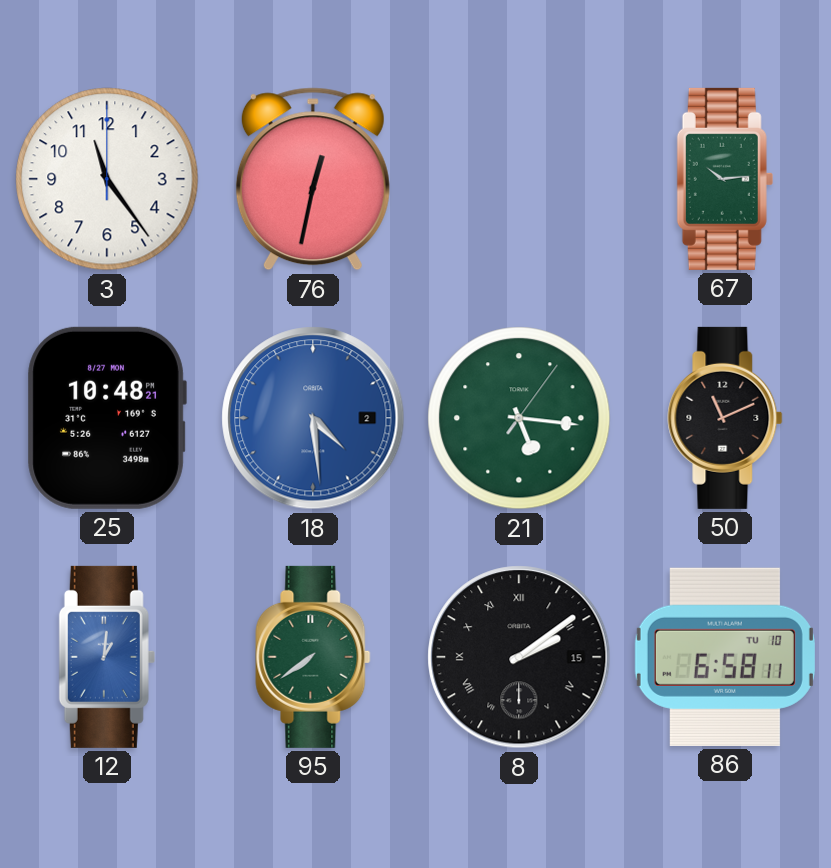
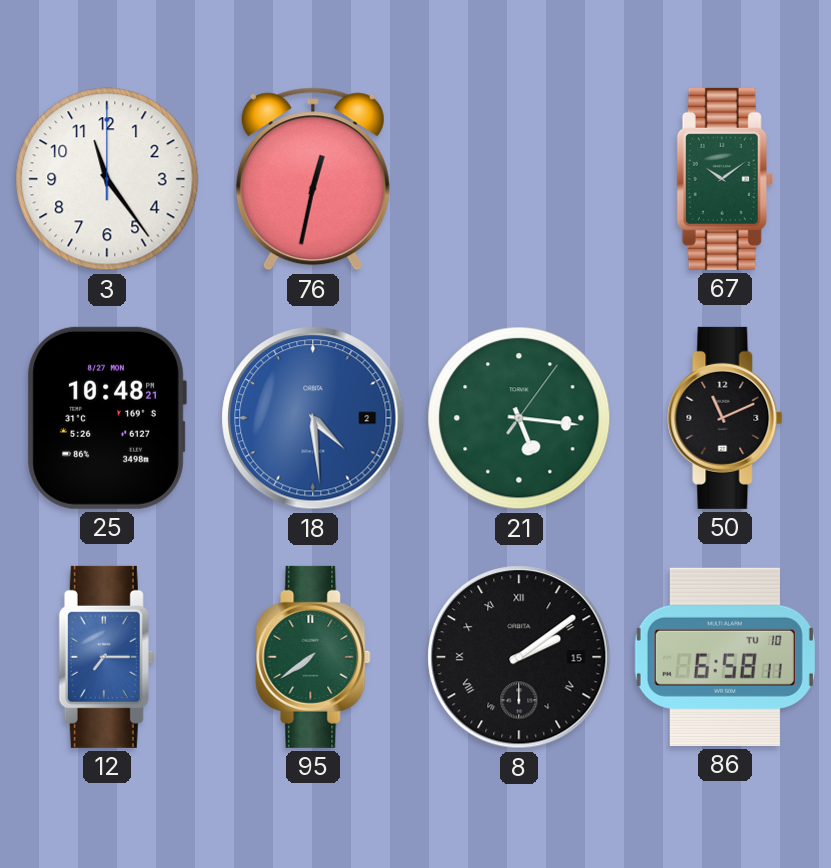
67: 10:14 -> 10:09 (725, 179)
12: 1:01 -> 7:15 (107, 657)
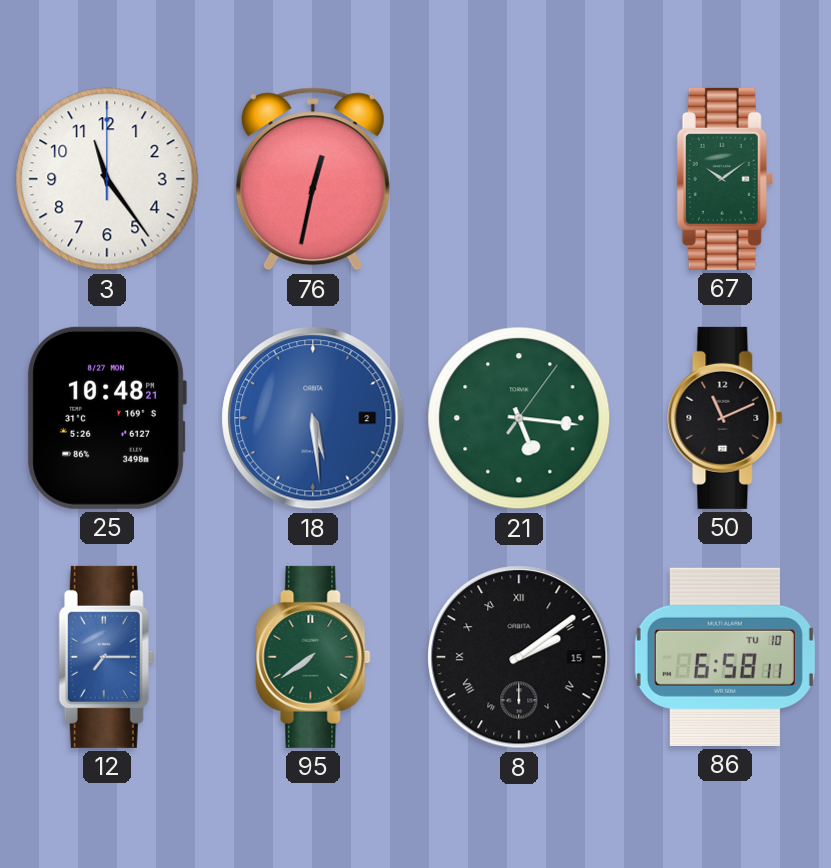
18: 4:29 -> 5:29 (313, 418)
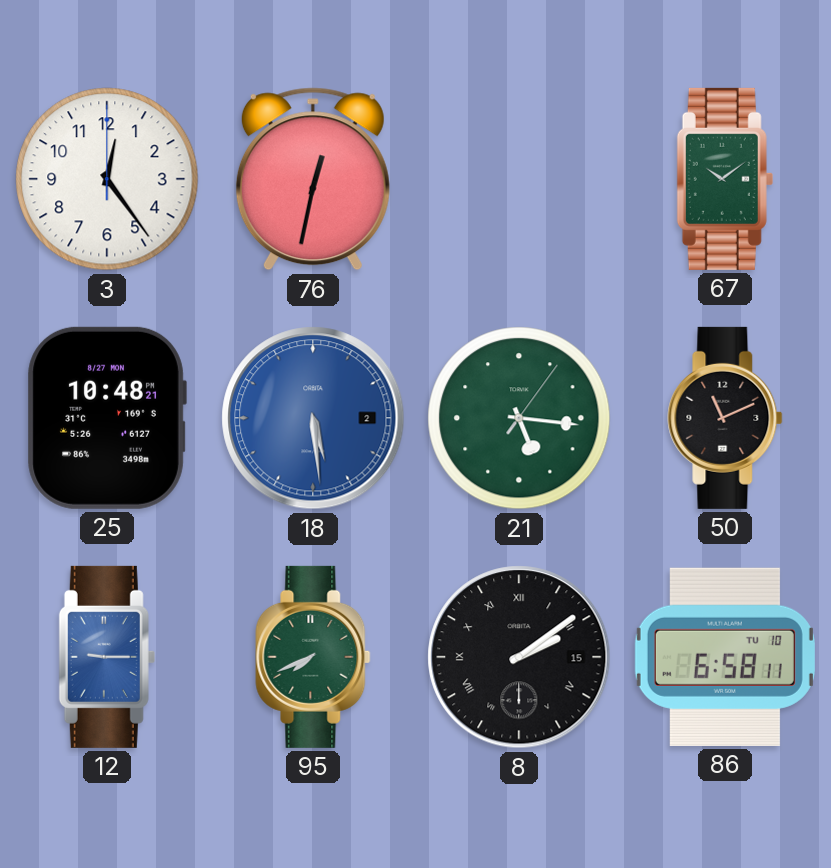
3: 11:24 -> 12:24 (107, 179)
12: 7:15 -> 9:15 (107, 657)
95: 7:39 -> 7:41 (313, 657)
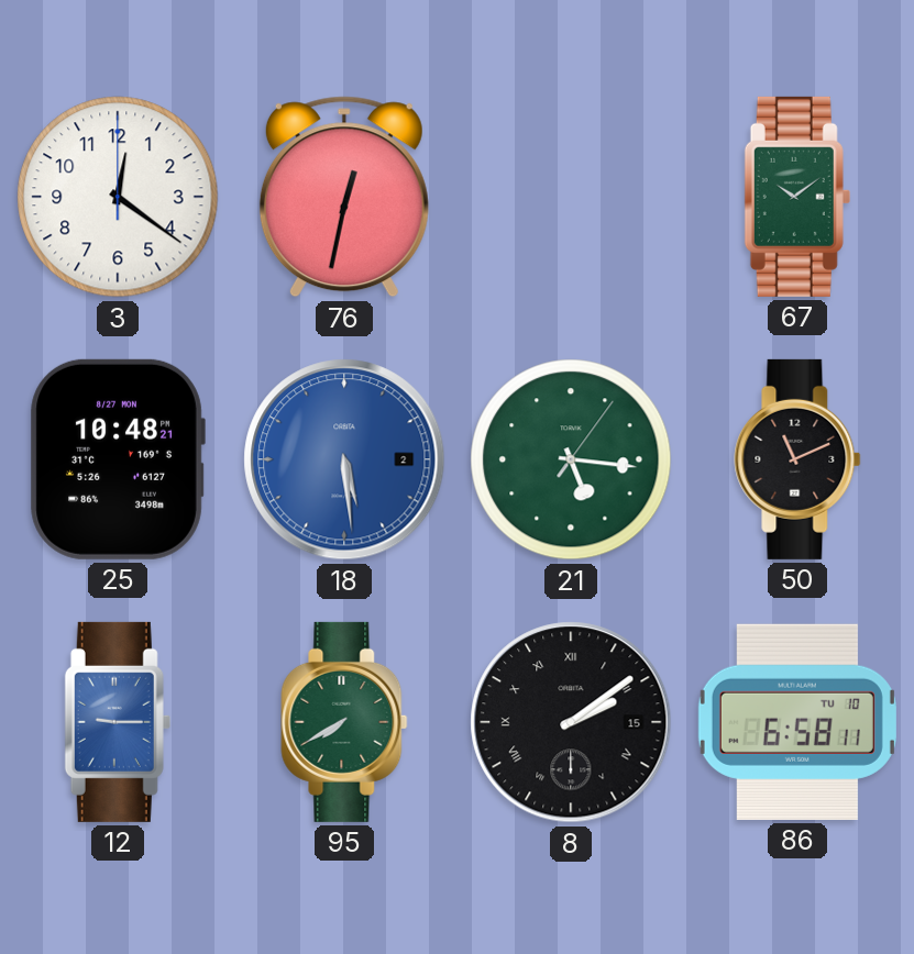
3: 12:24 -> 12:21 (118, 197)
95: 7:41 -> 7:40 (344, 722)
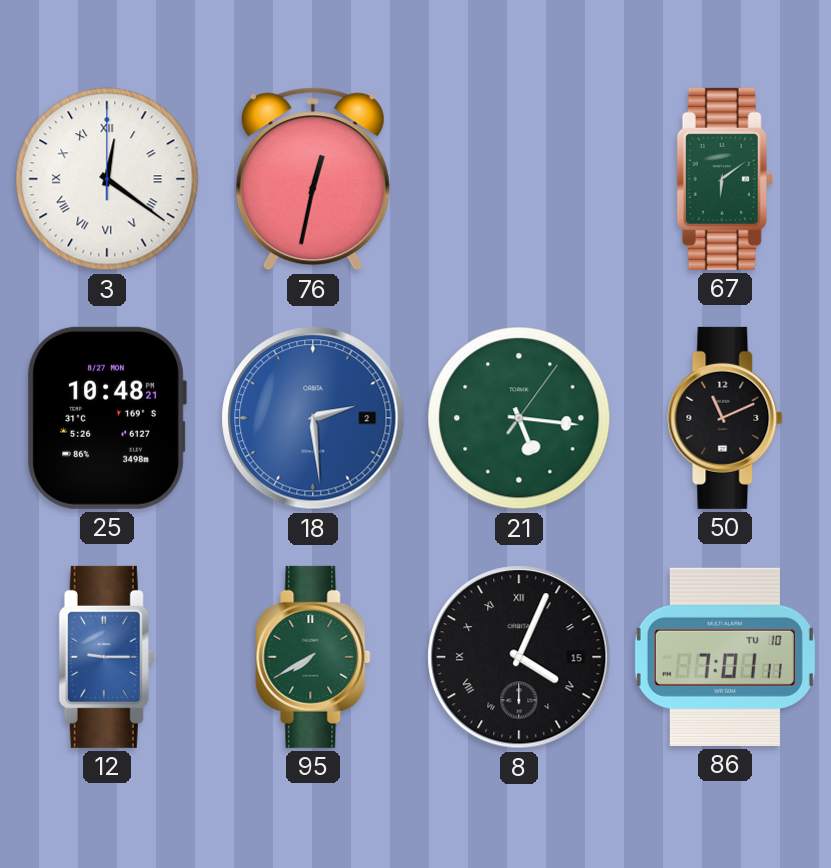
3 numerals: Arabic -> Roman (107, 179)
67: 10:09 -> 6:09 (725, 179)
18: 5:29 -> 2:29 (313, 418)
8: 2:09 -> 4:04 (519, 657)
86: 6:58 -> 7:01 (725, 657)
